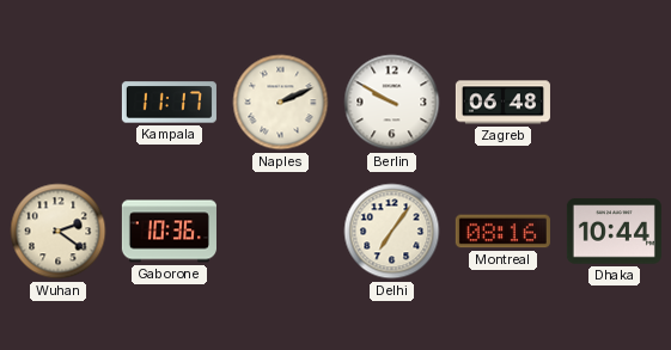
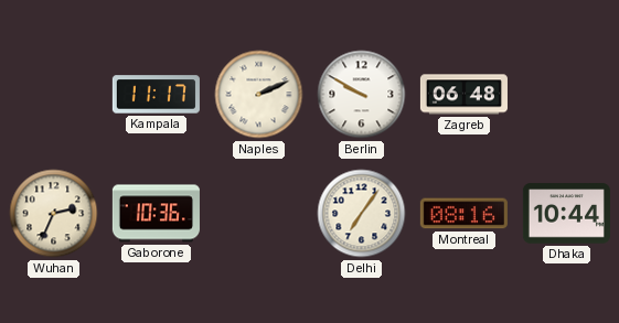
Wuhan: 2:21 -> 2:34 (54, 214)
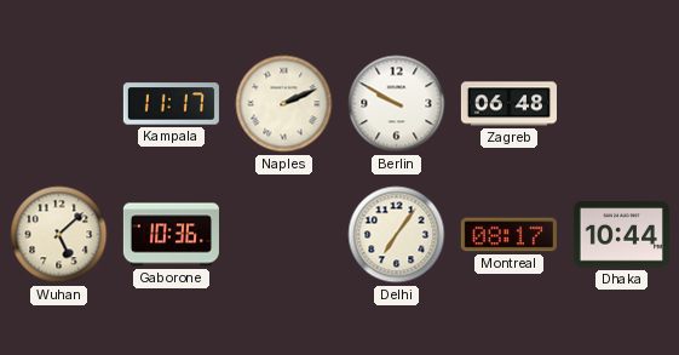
Wuhan: 2:34 -> 5:08 (59, 235)
Montreal: 08:16 -> 08:17 (508, 235)
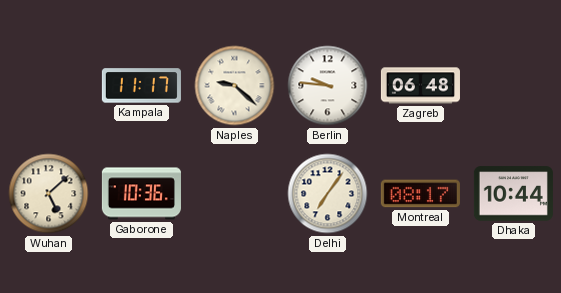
Naples: 2:11 -> 9:22 (235, 86)
Berlin: 9:50 -> 9:46 (328, 86)
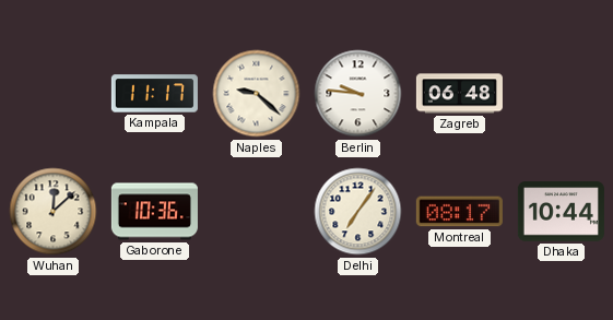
Wuhan: 5:08 -> 12:08 (54, 212)
